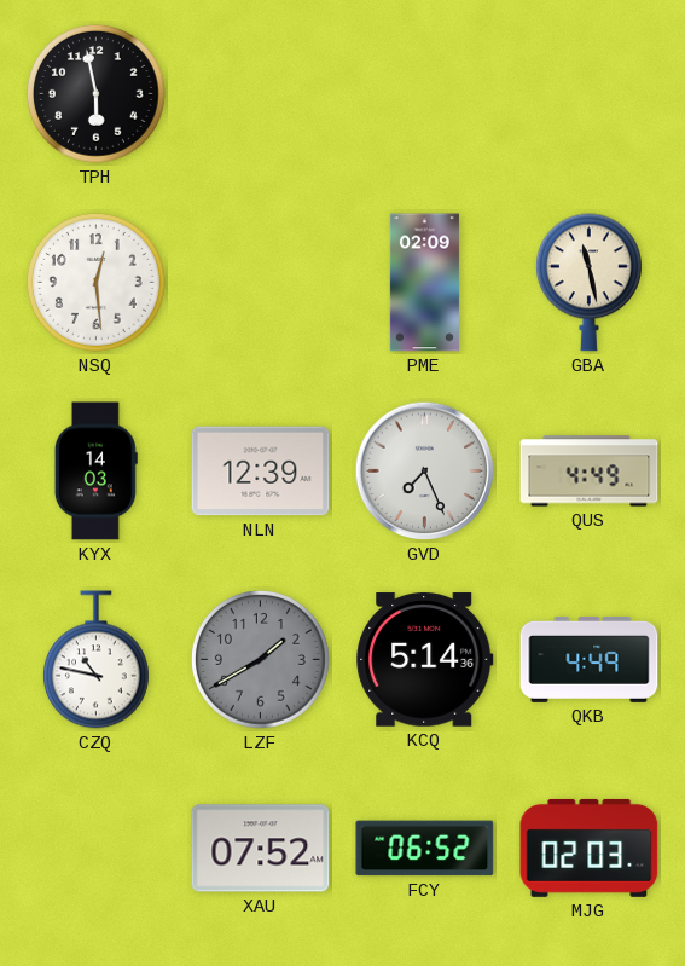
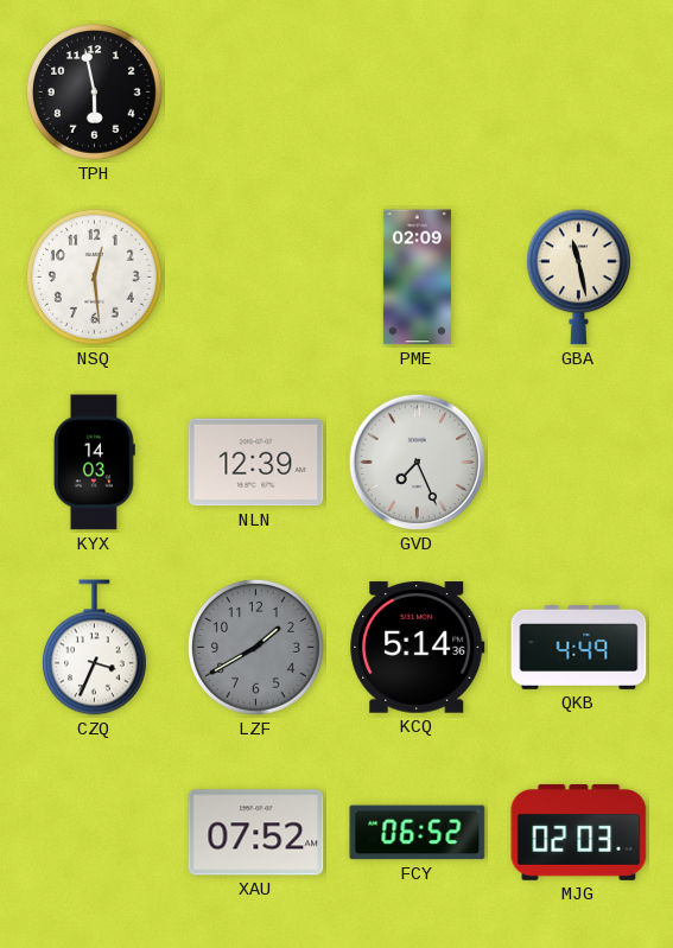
QUS: 4:49 -> none (590, 472)
CZQ: 10:47 -> 3:34 (94, 648)
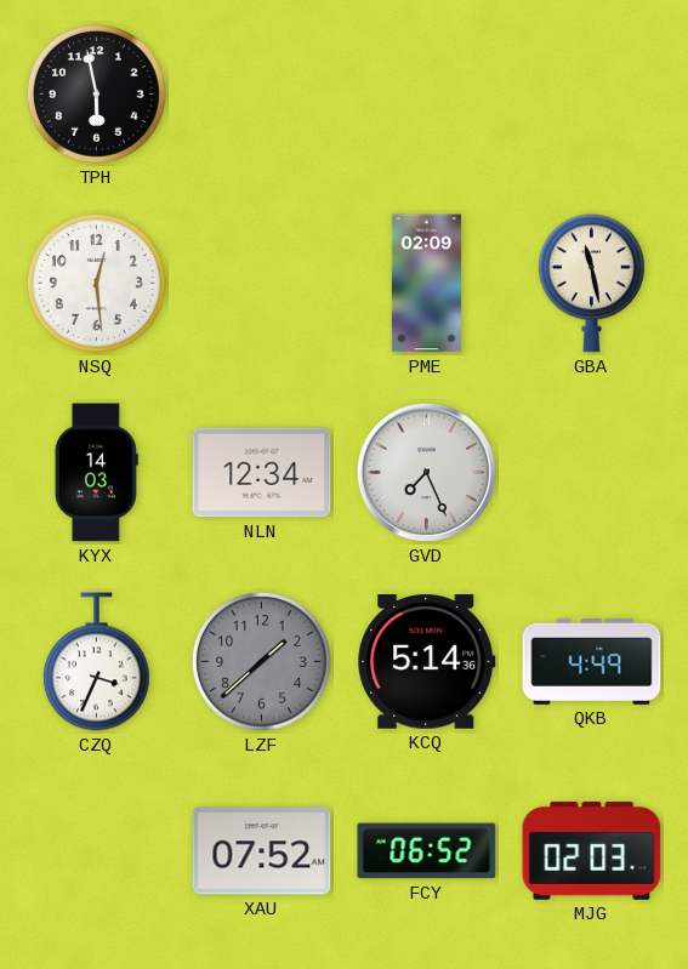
NLN: 12:39 -> 12:34 (262, 473)
LZF: 1:40 -> 1:38 (262, 662)
